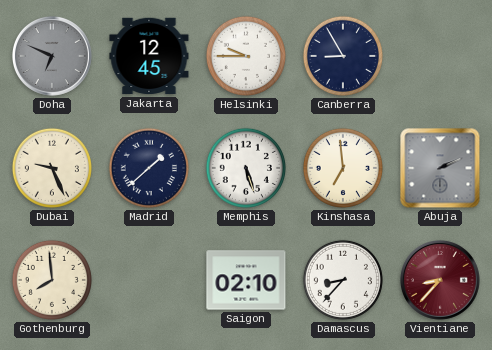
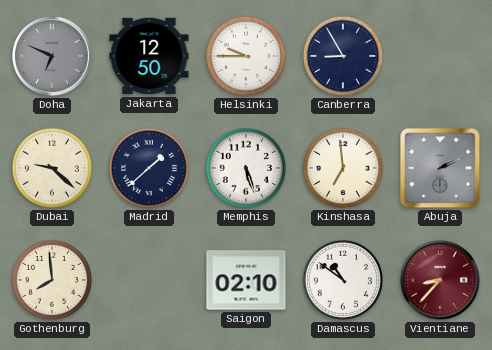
Jakarta: 12:45 -> 12:50 (149, 56)
Dubai: 9:26 -> 9:22 (52, 168)
Damascus: 8:37 -> 10:51 (343, 280)
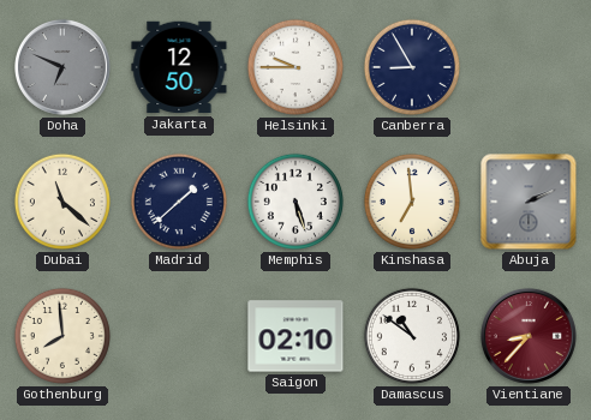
Dubai: 9:22 -> 11:22 (62, 202)
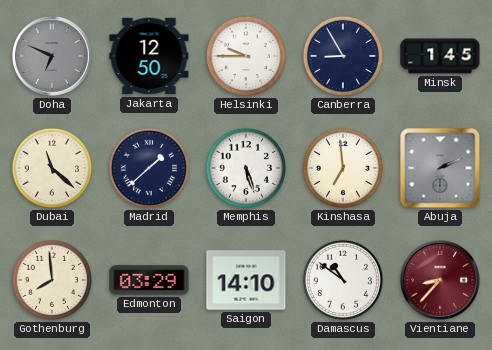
Minsk: none -> 1:45 (440, 56)
Edmonton: none -> 03:29 (149, 280)
Saigon: 02:10 -> 14:10 (246, 280)
